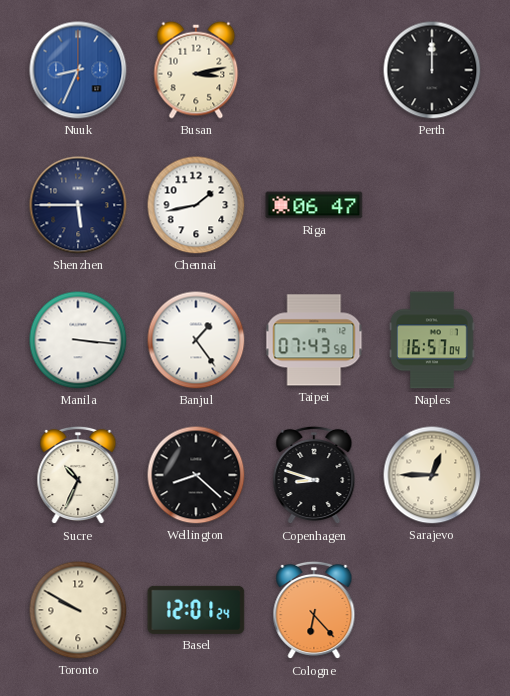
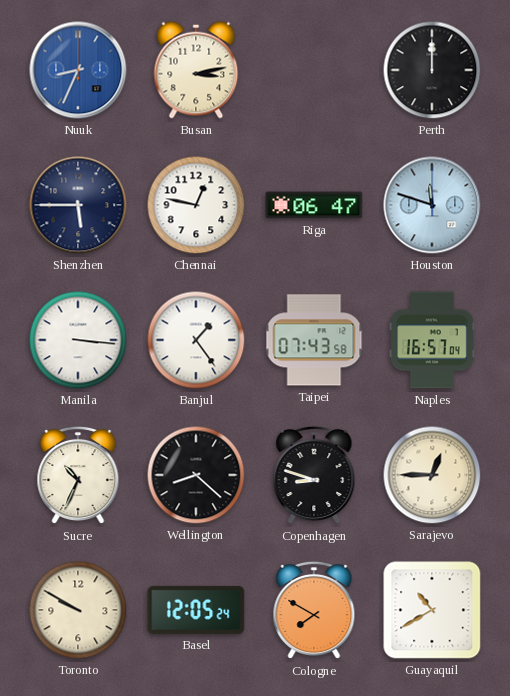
Chennai: 1:43 -> 12:47 (196, 205)
Houston: none -> 11:48 (432, 205)
Basel: 12:01 -> 12:05 (196, 610)
Cologne: 6:23 -> 7:50 (314, 610)
Guayaquil: none -> 10:40 (432, 610)
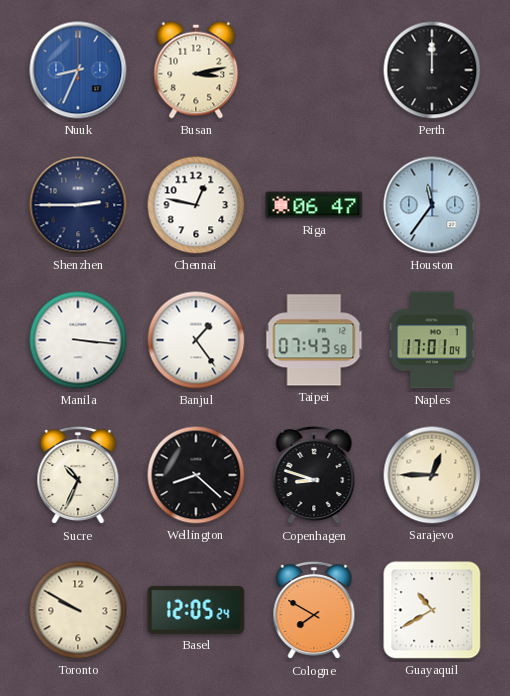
Shenzhen: 5:45 -> 2:45 (78, 205)
Houston: 11:48 -> 11:36 (432, 205)
Naples: 16:57 -> 17:01 (433, 340)
